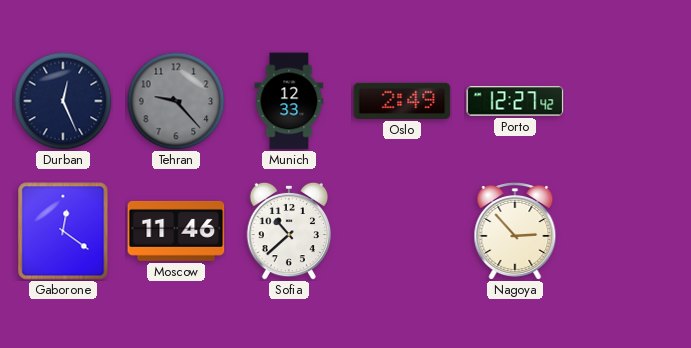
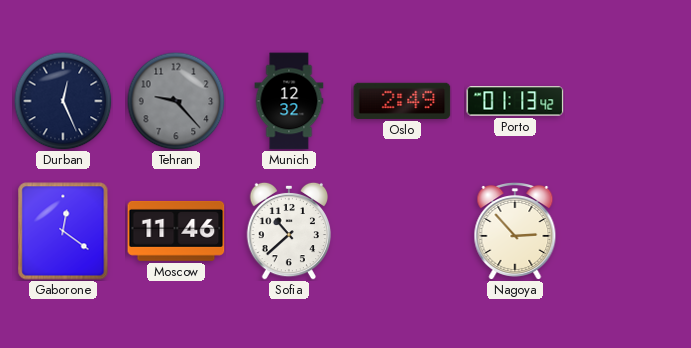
Munich: 12:33 -> 12:32 (289, 101)
Porto: 12:27 -> 01:13 (515, 101)
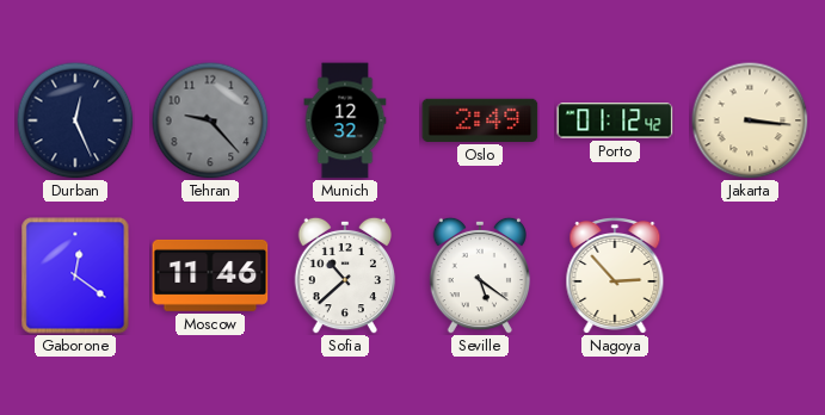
Porto: 01:13 -> 01:12 (615, 120)
Jakarta: none -> 3:16 (750, 120)
Seville: none -> 5:21 (480, 275)
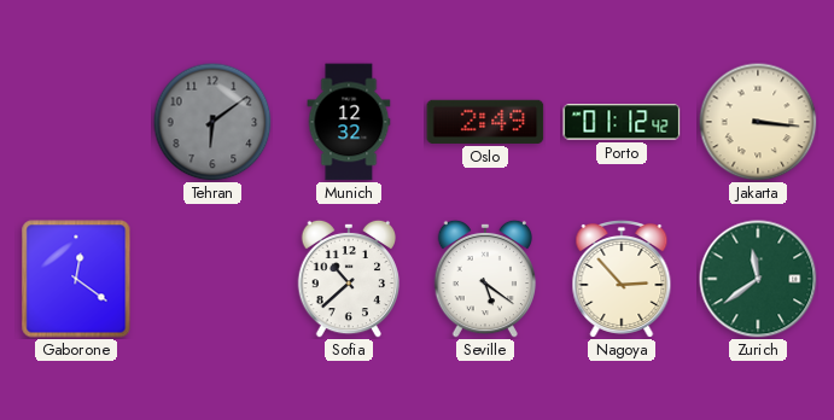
Durban: 12:26 -> none (75, 120)
Tehran: 9:23 -> 6:09 (212, 122)
Moscow: 11:46 -> none (210, 275)
Zurich: none -> 11:39 (758, 279)
